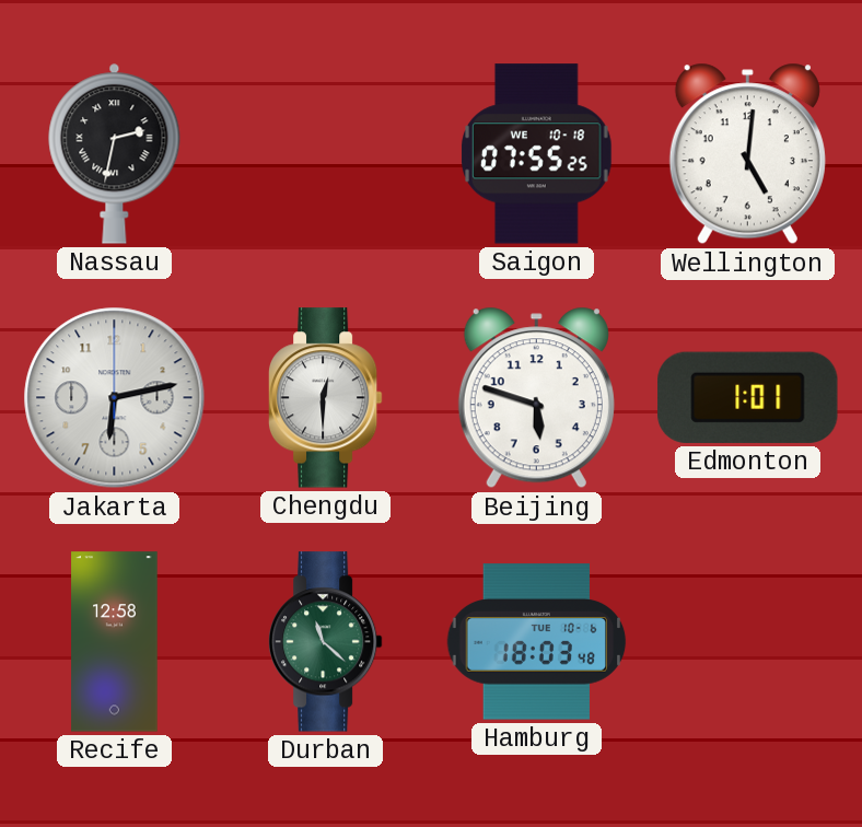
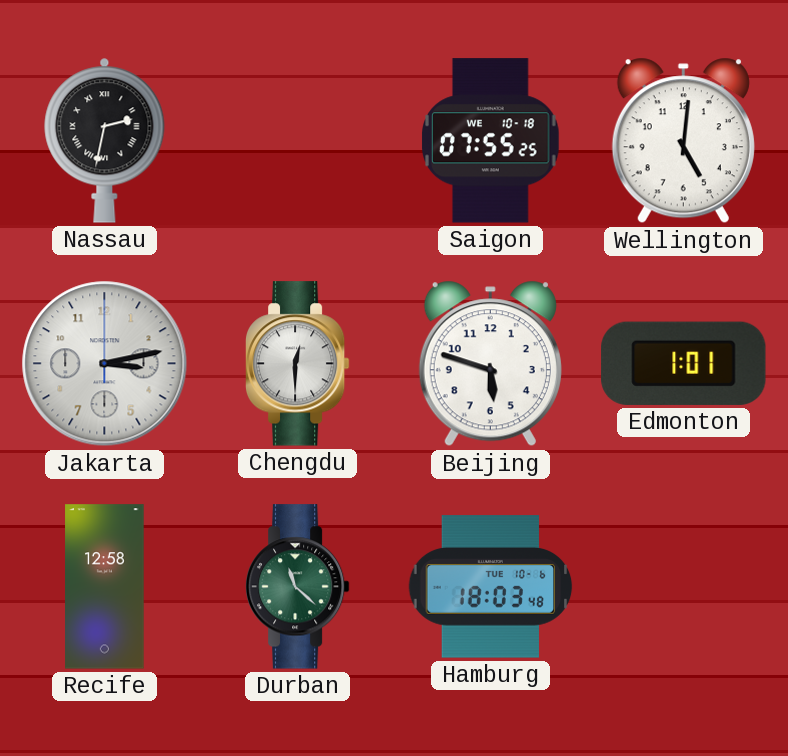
Jakarta: 6:13 -> 3:13 (105, 364)
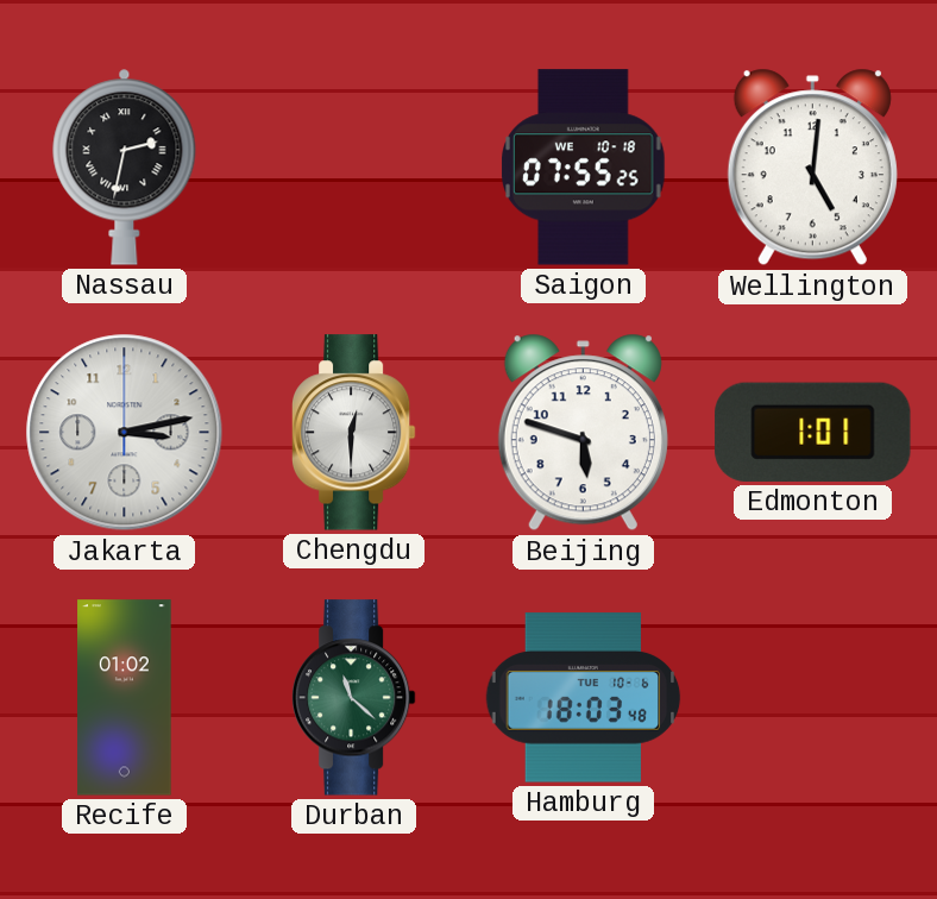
Recife: 12:58 -> 01:02 (125, 698)
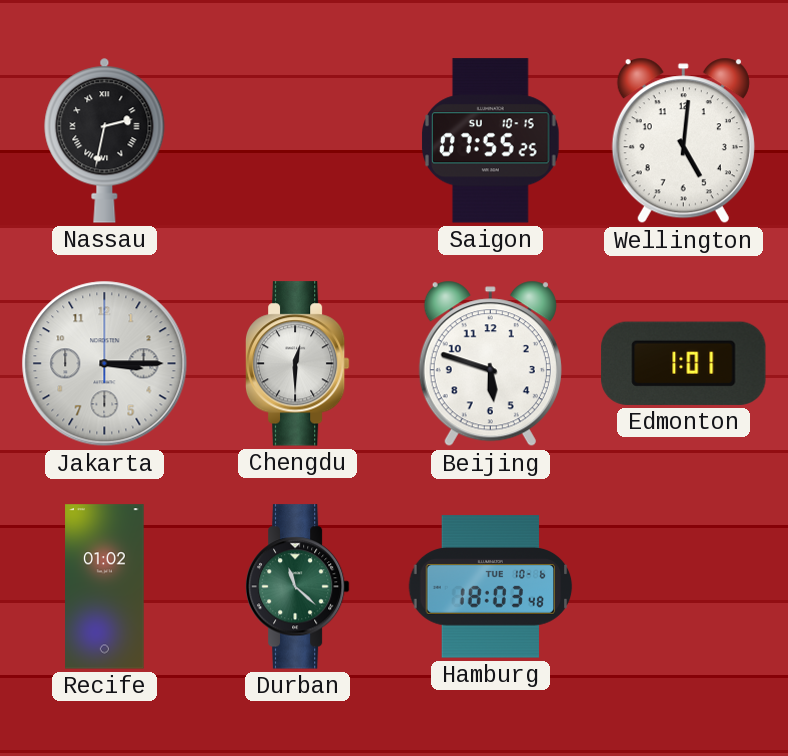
Saigon date: WE 10-18 -> SU 10-15 (491, 141)
Jakarta: 3:13 -> 3:15 (105, 364)
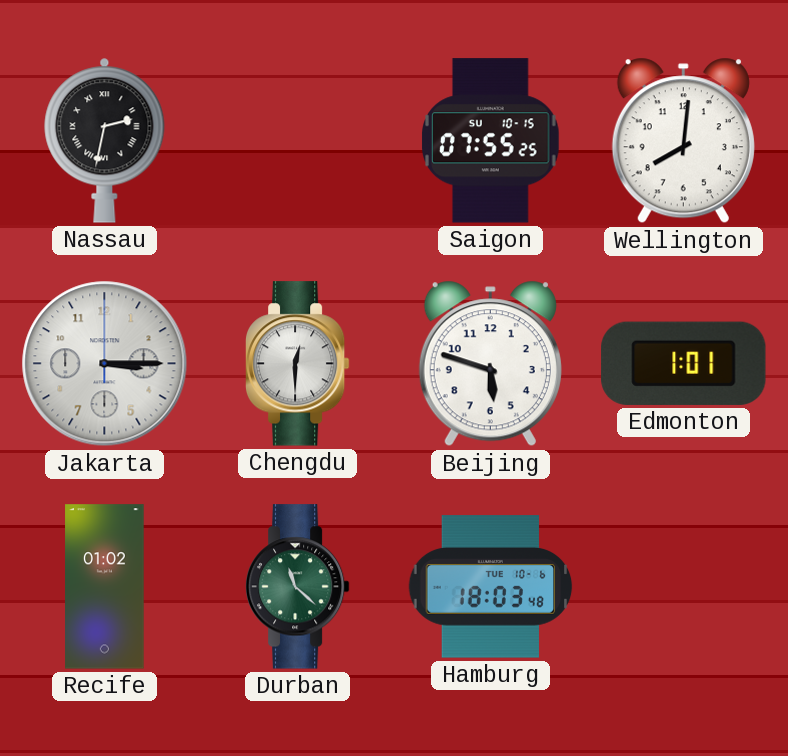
Wellington: 5:01 -> 8:01 (683, 141)
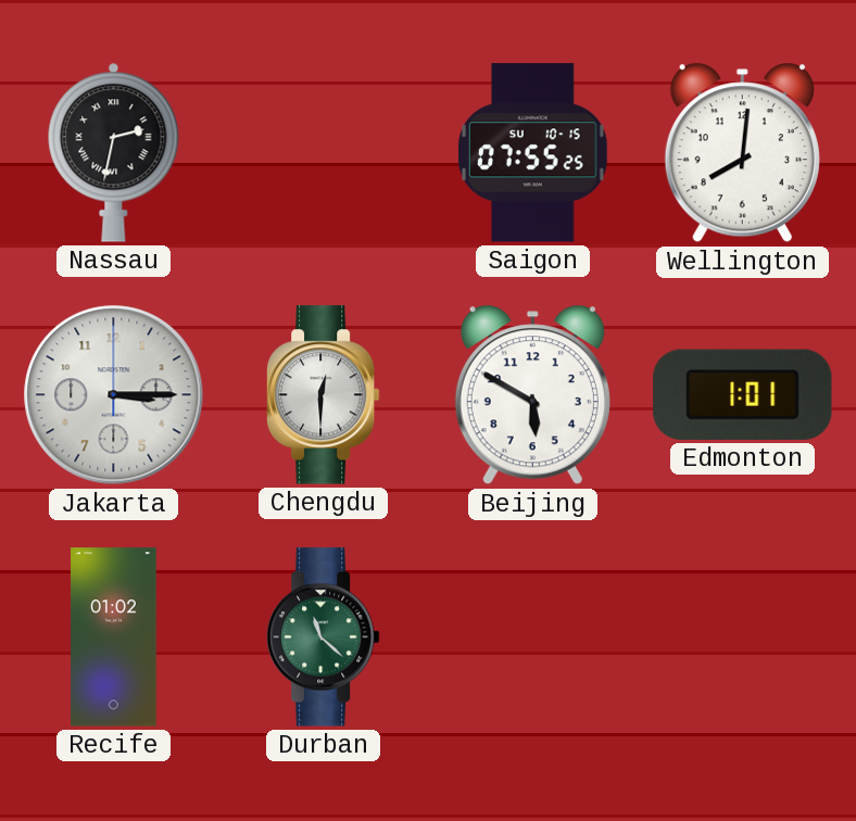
Beijing: 5:48 -> 5:50 (532, 395)
Hamburg: 18:03 -> none (491, 587)
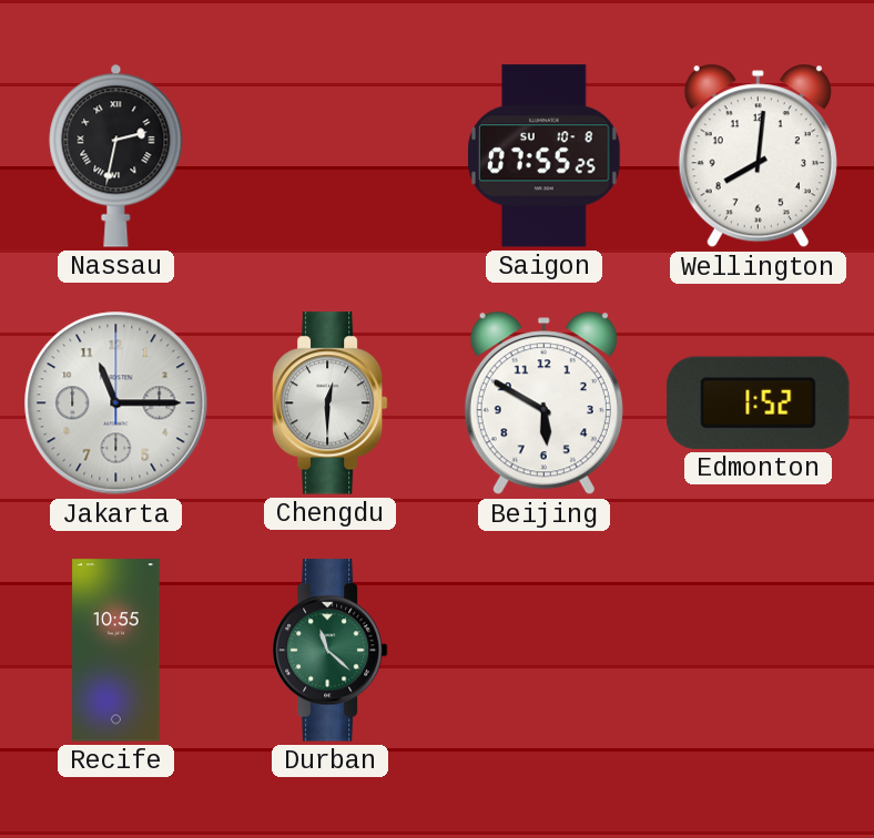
Saigon date: SU 10-15 -> SU 10-8 (545, 156)
Jakarta: 3:15 -> 11:15 (116, 403)
Edmonton: 1:01 -> 1:52 (759, 402)
Recife: 01:02 -> 10:55 (116, 651)
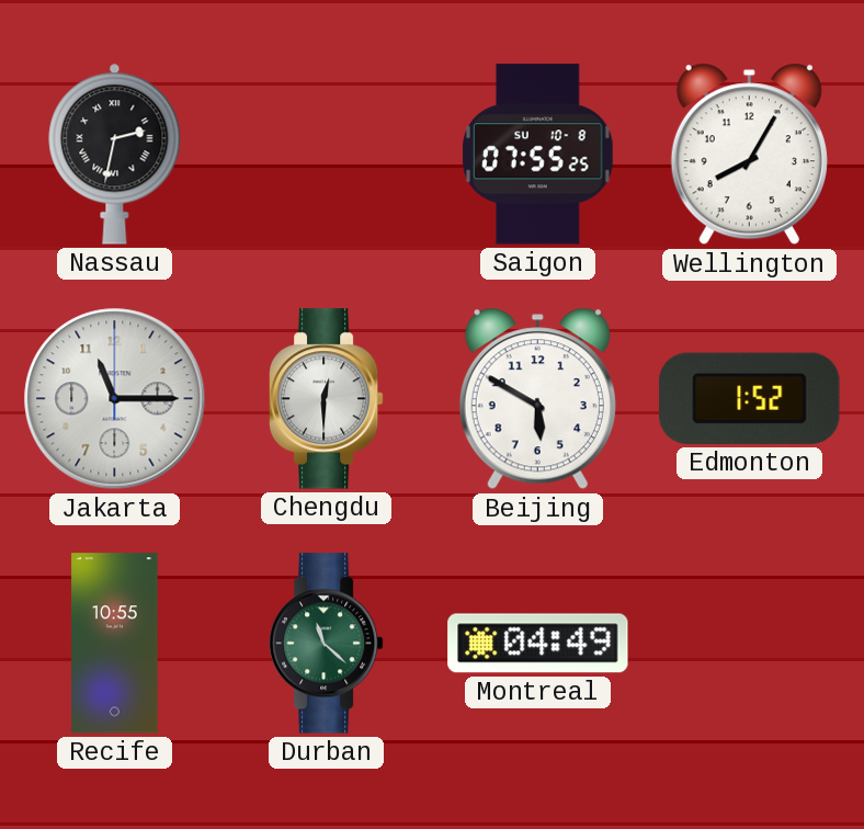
Wellington: 8:01 -> 8:05 (749, 155)
Montreal: none -> 04:49 (538, 644)
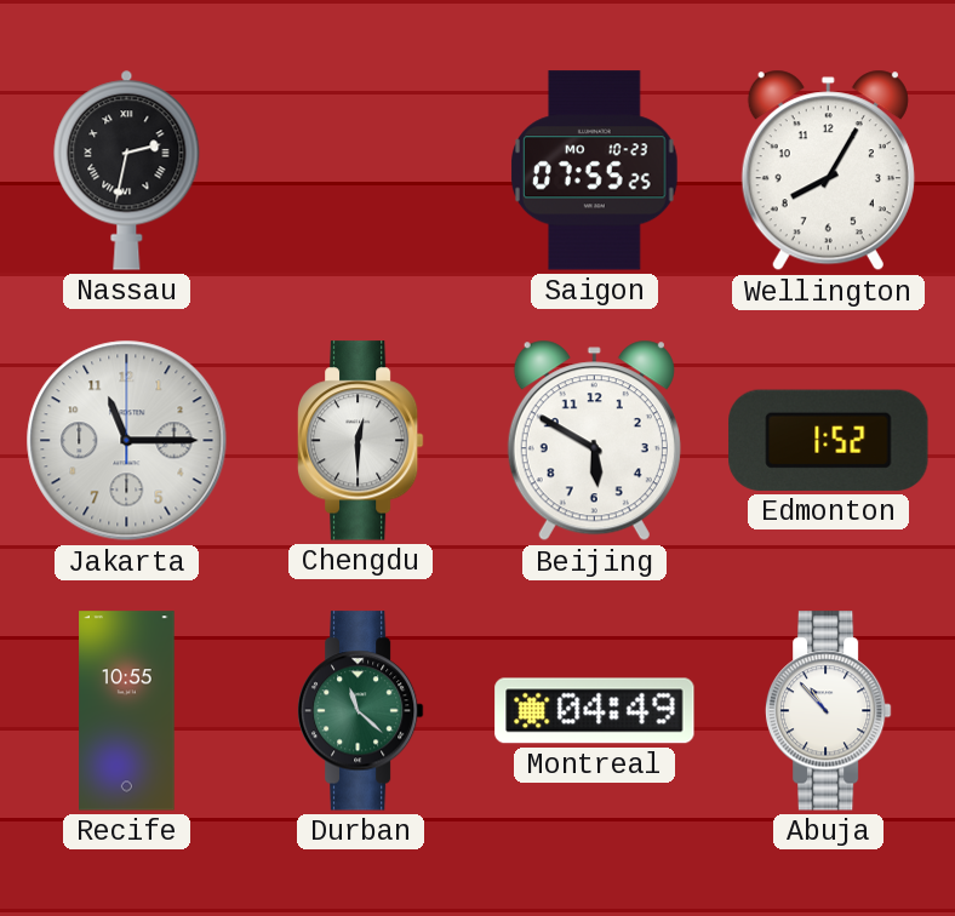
Saigon date: SU 10-8 -> MO 10-23 (595, 171)
Abuja: none -> 10:53 (828, 711)
